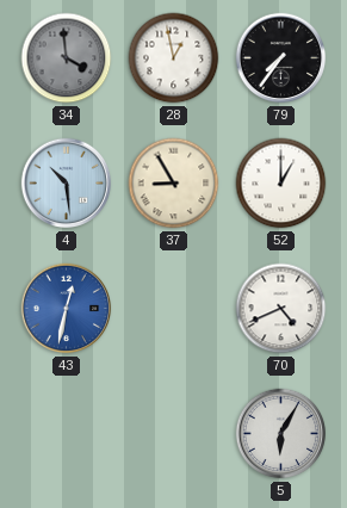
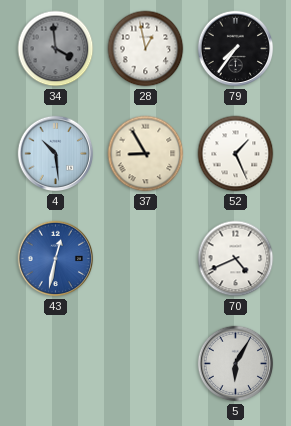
52: 1:00 -> 1:26 (236, 154)
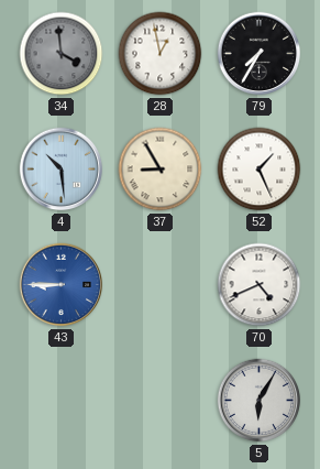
79: 7:36 -> 7:35 (260, 54)
43: 12:32 -> 8:45 (62, 285)
